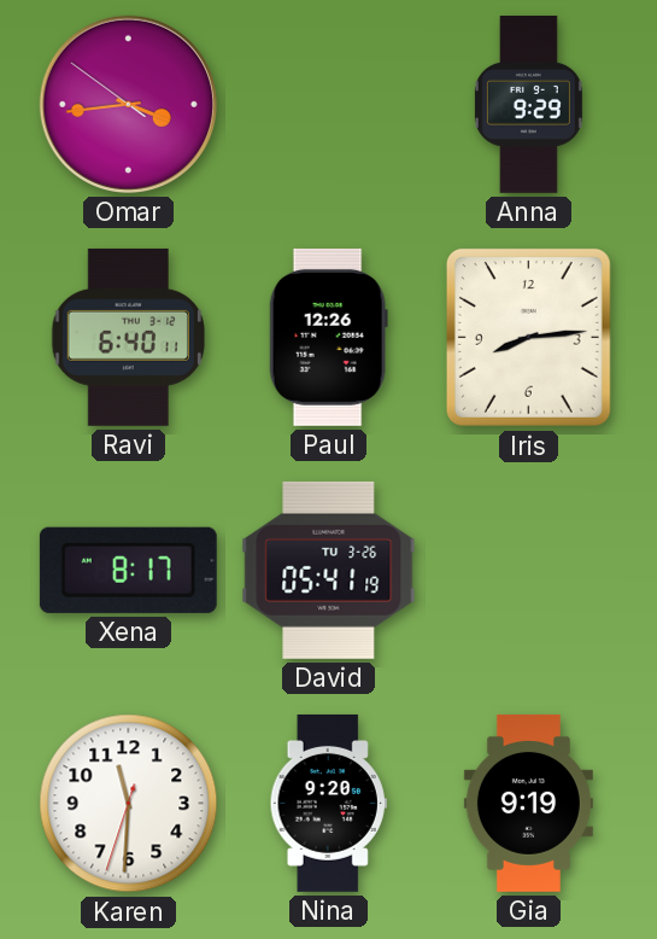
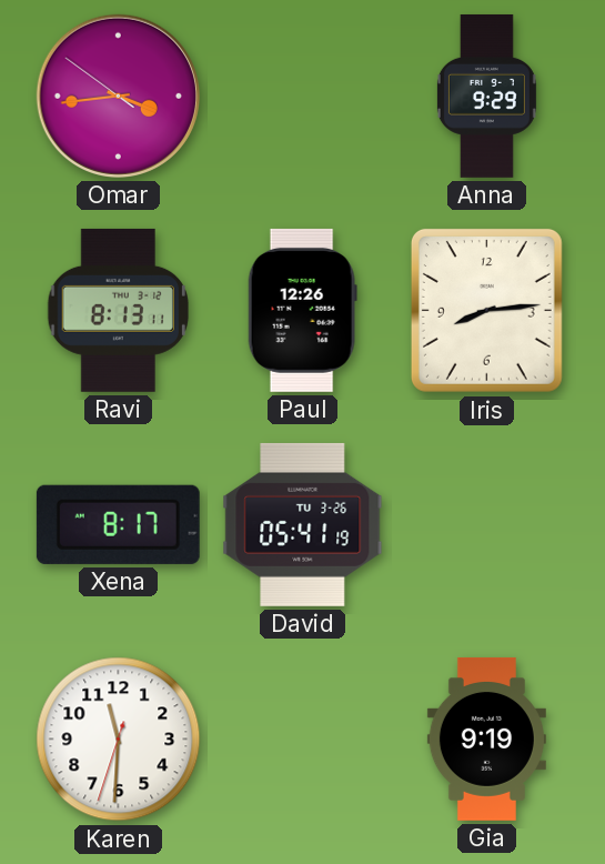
Ravi: 6:40 -> 8:13 (118, 310)
Nina: 9:20 -> none (328, 803)
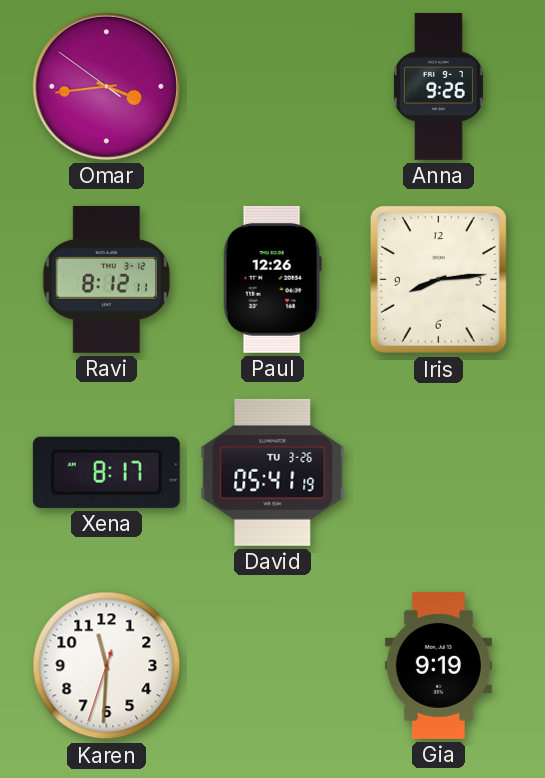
Anna: 9:29 -> 9:26 (438, 86)
Ravi: 8:13 -> 8:12 (106, 279)
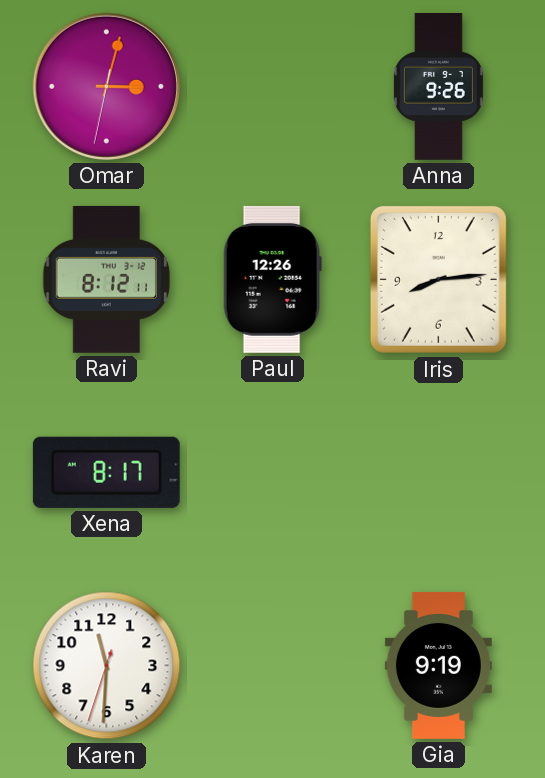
Omar: 3:43 -> 3:02 (106, 86)
David: 05:41 -> none (273, 472)
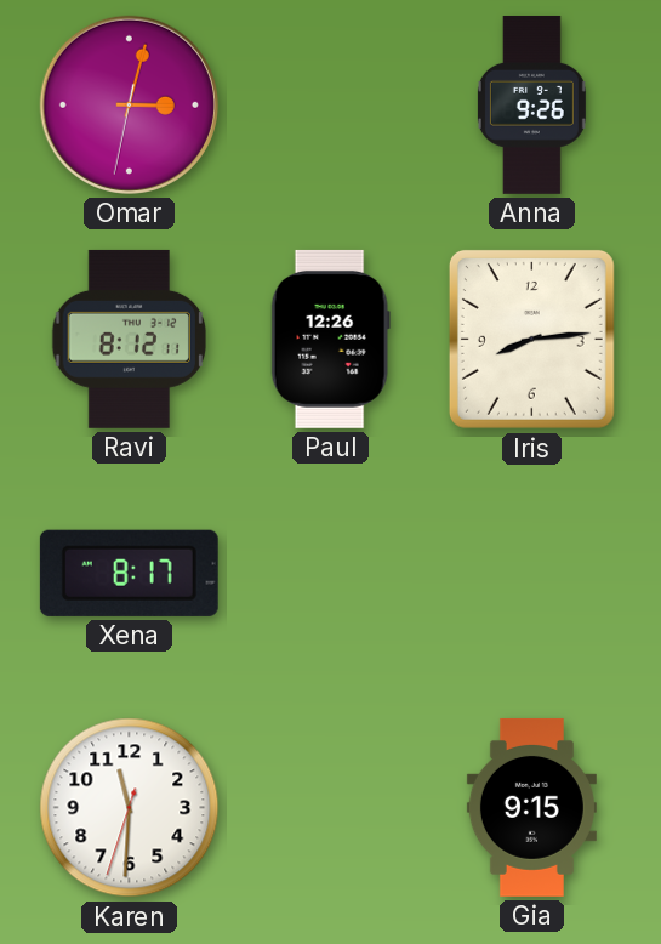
Gia: 9:19 -> 9:15 (531, 807)
